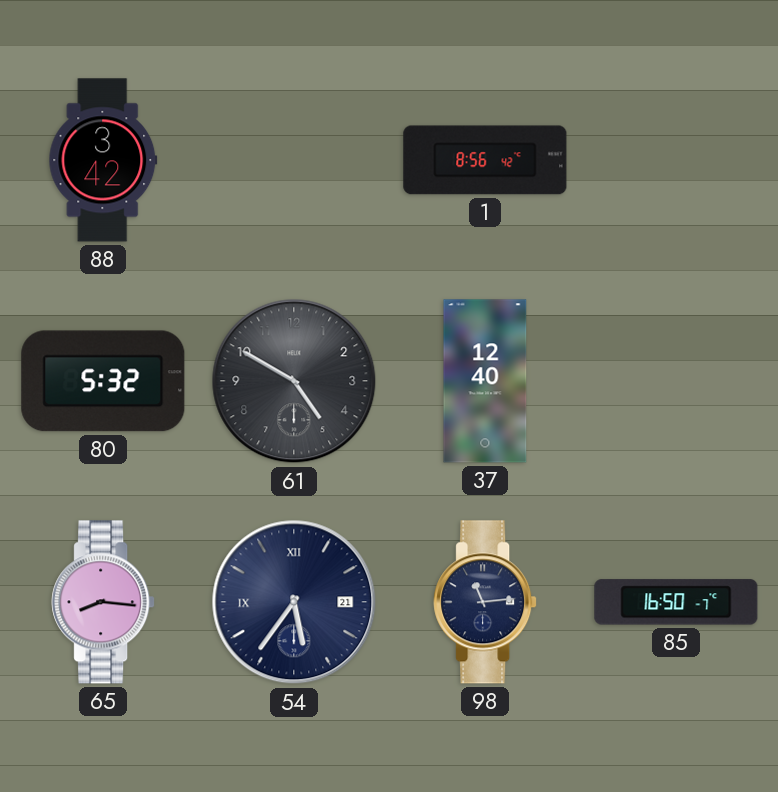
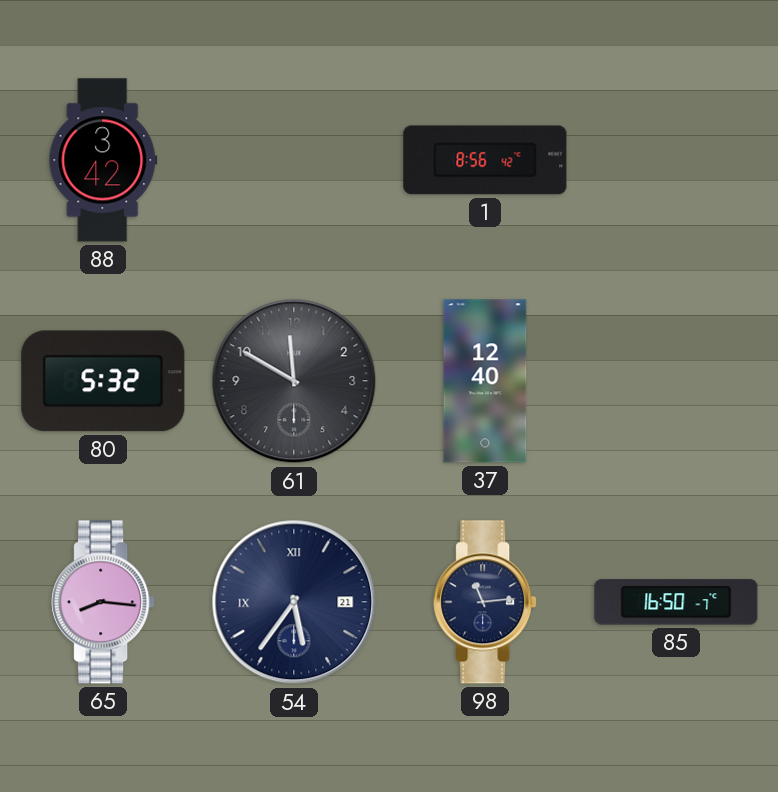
61: 4:50 -> 11:50 (294, 381)
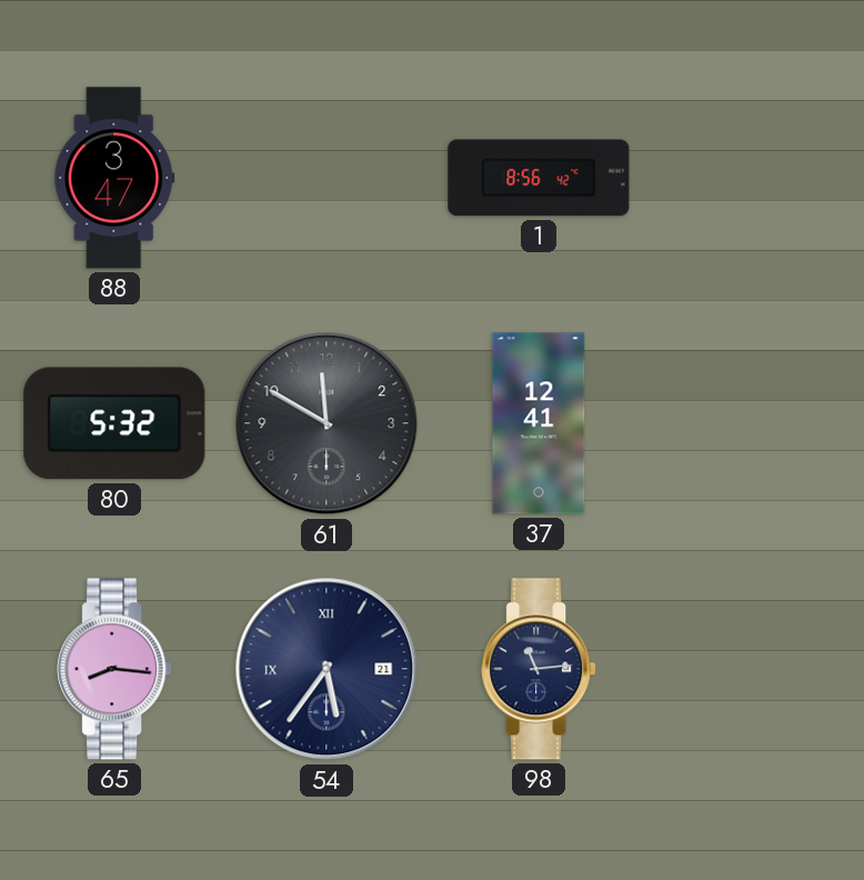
88: 3:42 -> 3:47 (114, 178)
37: 12:40 -> 12:41 (539, 423)
85: 16:50 -> none (676, 602)
